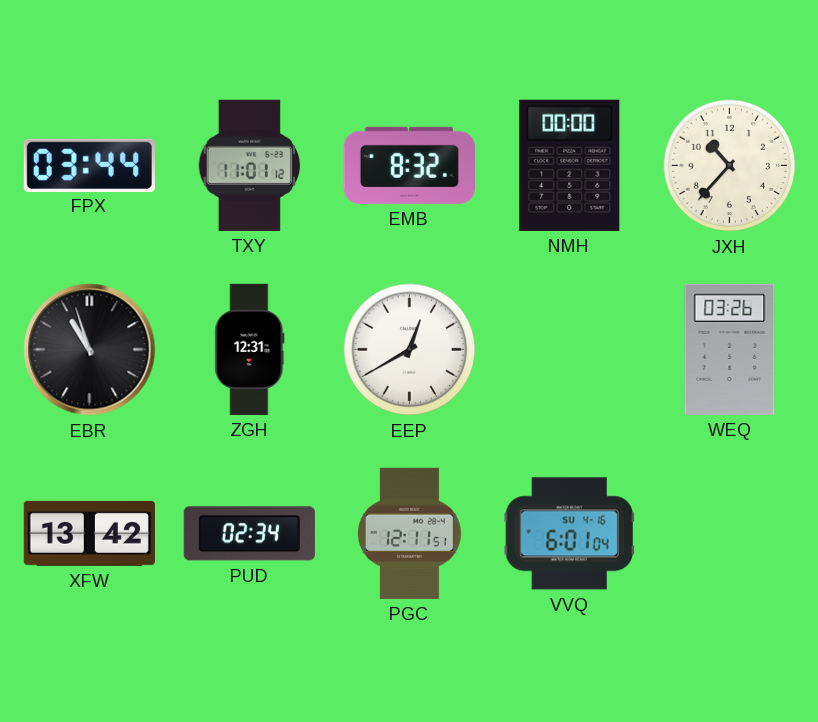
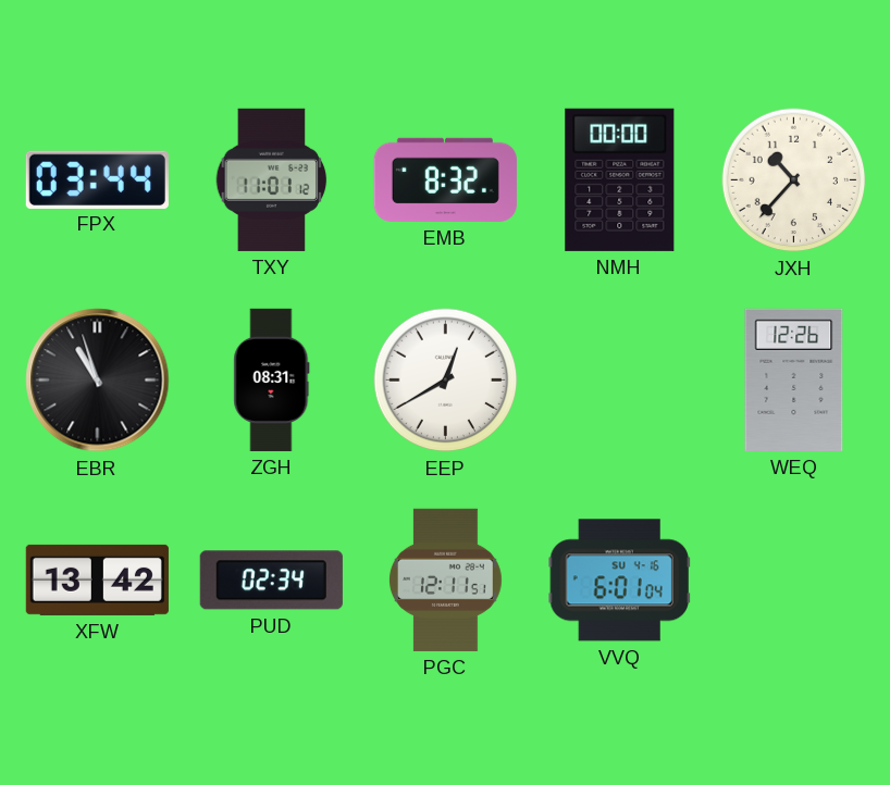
ZGH: 12:31 -> 08:31 (272, 379)
WEQ: 03:26 -> 12:26 (794, 379)
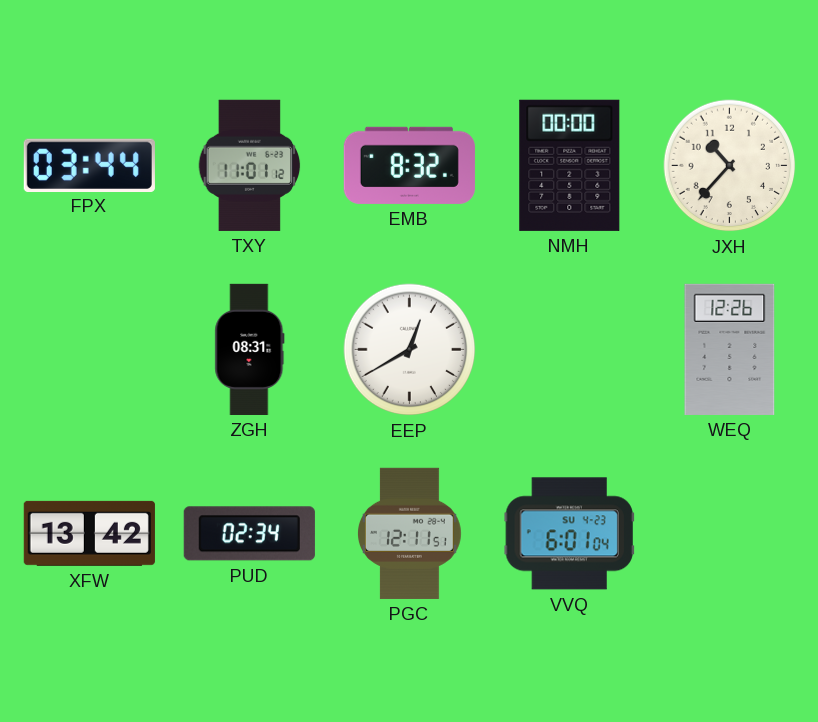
EBR: 10:57 -> none (98, 381)
VVQ date: SU 4-16 -> SU 4-23 (569, 534)
